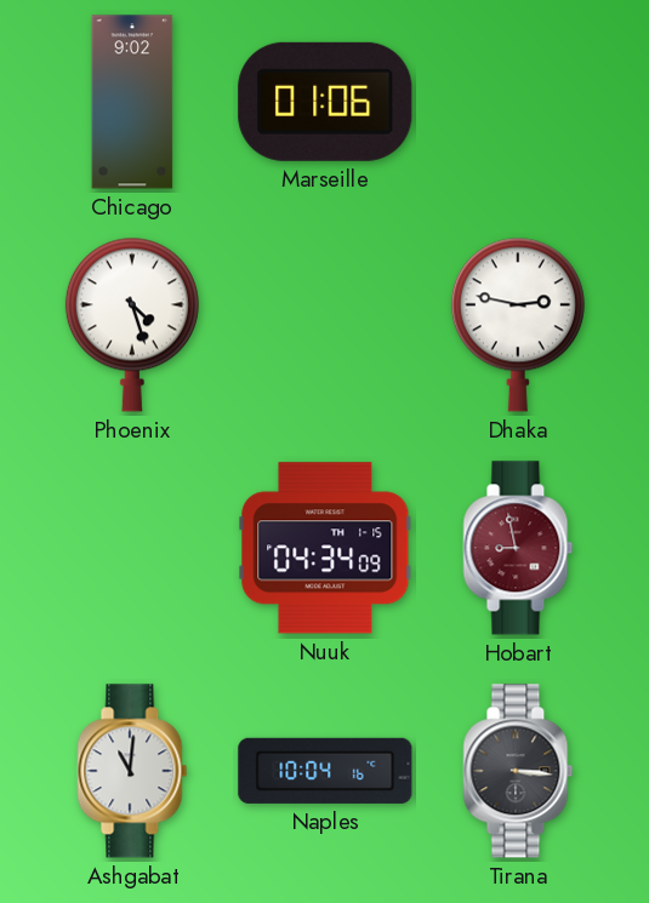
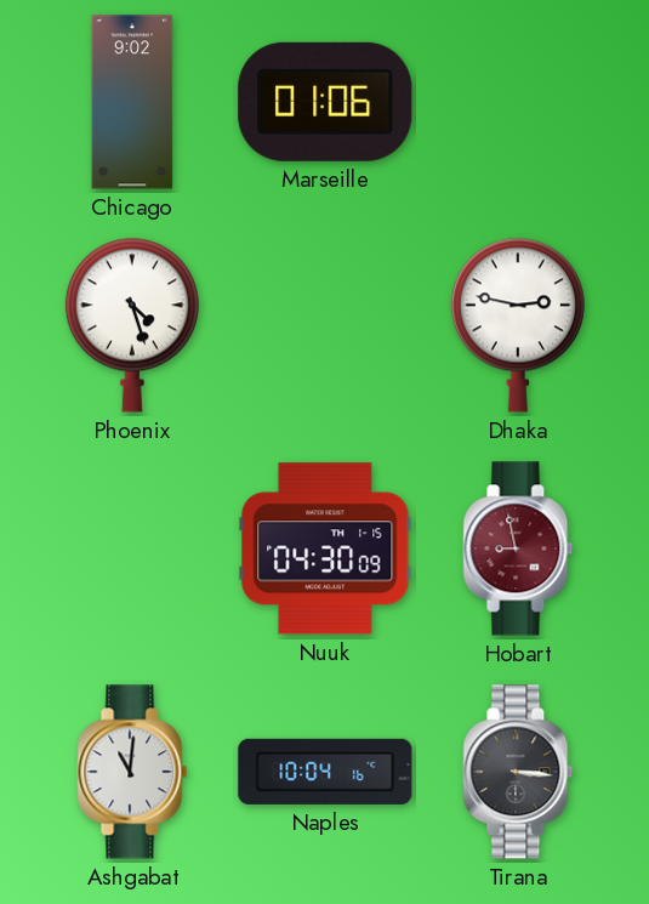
Nuuk: 04:34 -> 04:30 (325, 548)
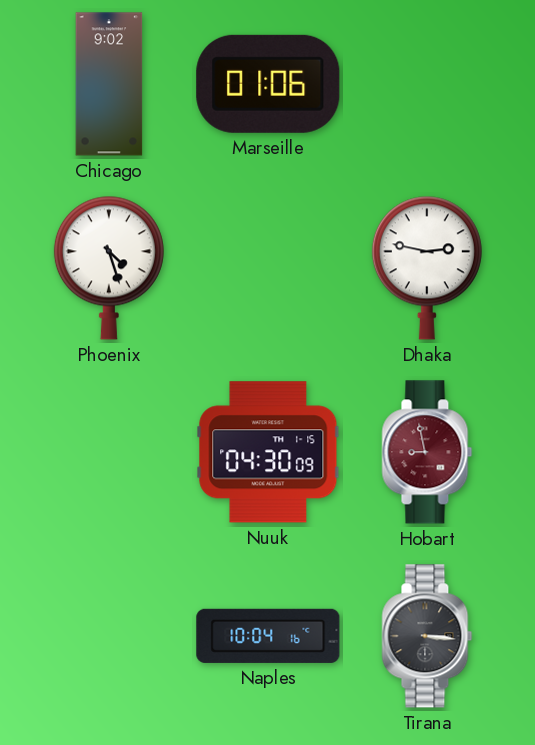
Ashgabat: 11:01 -> none (132, 772)
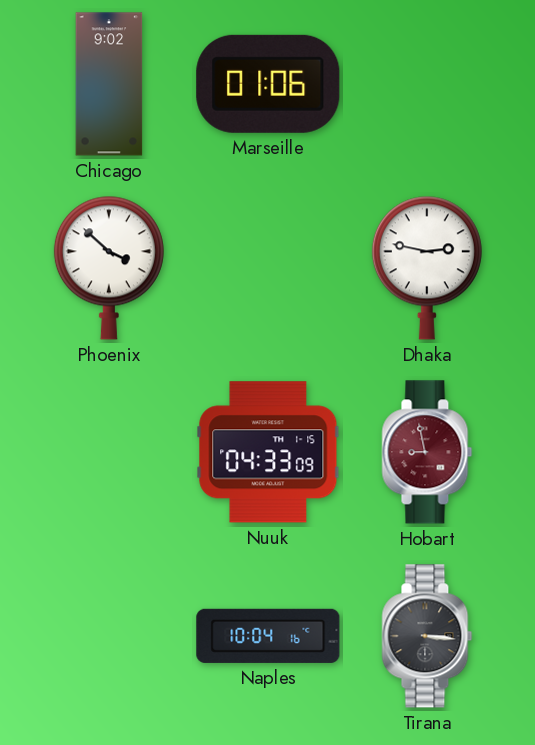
Phoenix: 4:27 -> 3:52 (109, 268)
Nuuk: 04:30 -> 04:33 (268, 452)
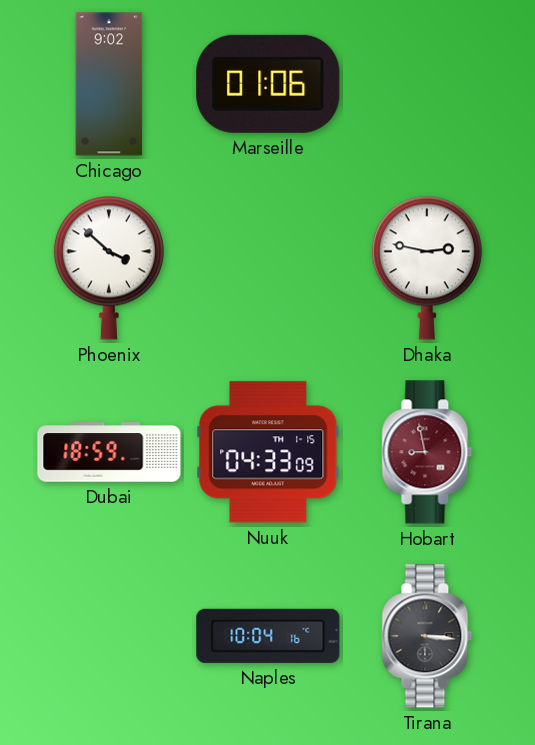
Dubai: none -> 18:59 (109, 452)
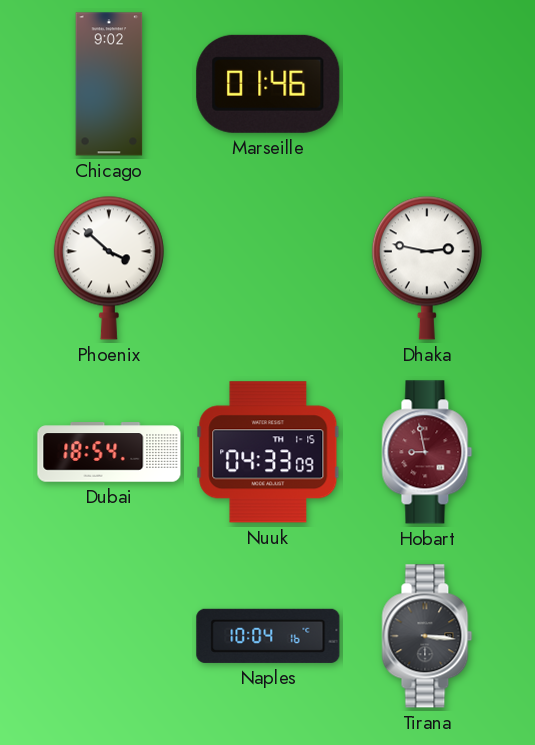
Marseille: 01:06 -> 01:46 (268, 84)
Dubai: 18:59 -> 18:54 (109, 452)
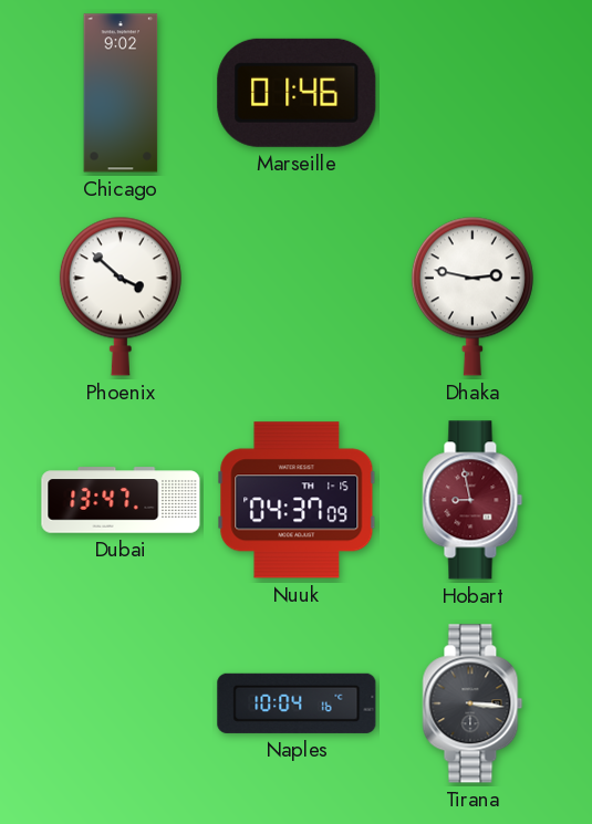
Dubai: 18:54 -> 13:47 (121, 500)
Nuuk: 04:33 -> 04:37 (297, 500)
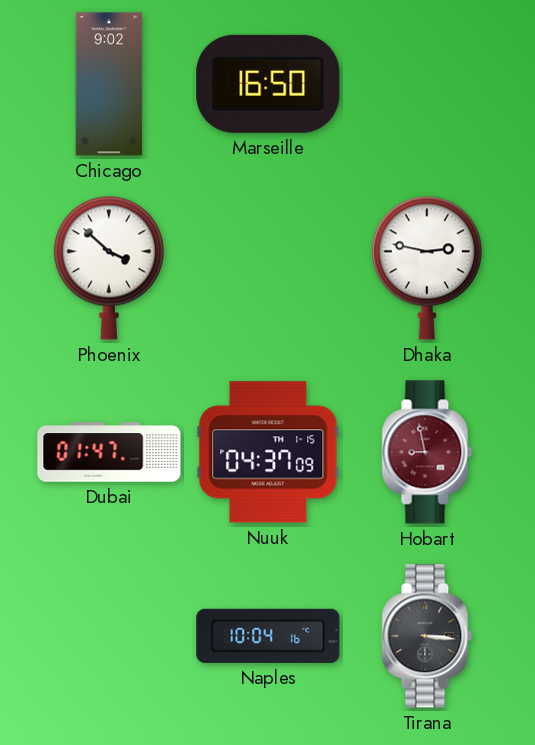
Marseille: 01:46 -> 16:50 (268, 84)
Dubai: 13:47 -> 01:47 (109, 452)
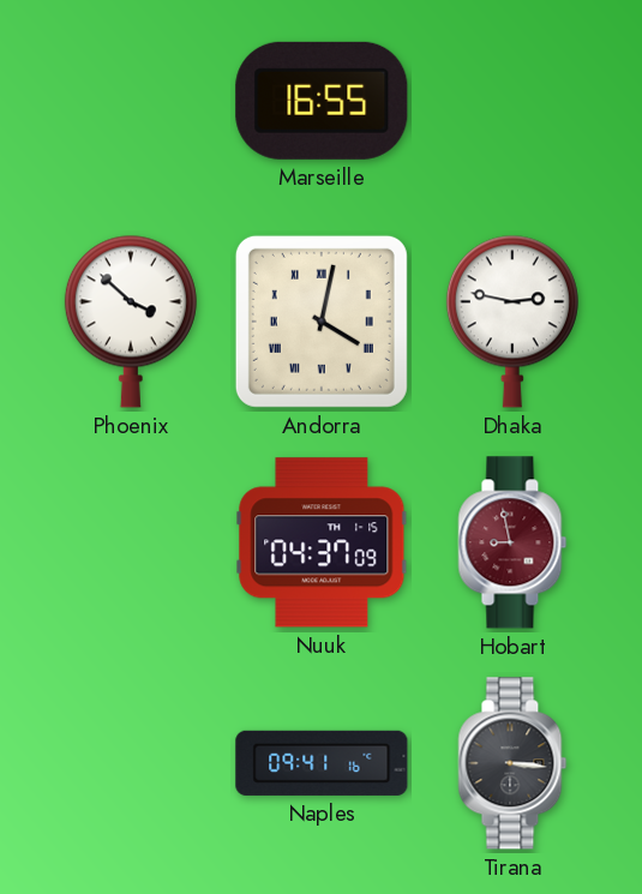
Chicago: 9:02 -> none (109, 84)
Marseille: 16:50 -> 16:55 (322, 101)
Andorra: none -> 4:02 (322, 322)
Dubai: 01:47 -> none (109, 452)
Naples: 10:04 -> 09:41 (322, 763)
